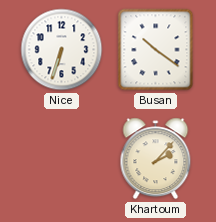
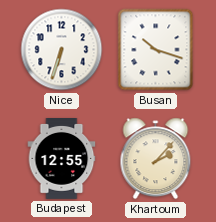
Busan: 10:21 -> 10:18 (156, 50)
Budapest: none -> 12:55 (62, 159)
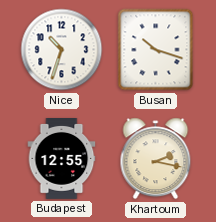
Nice: 6:33 -> 10:33 (62, 50)
Khartoum: 2:07 -> 2:17 (156, 159)
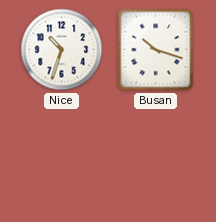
Budapest: 12:55 -> none (62, 159)
Khartoum: 2:17 -> none (156, 159)
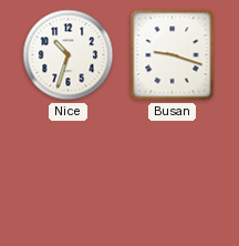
Busan: 10:18 -> 9:18 (173, 55)
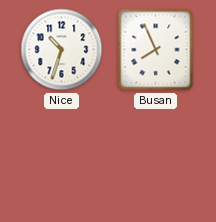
Busan: 9:18 -> 7:56 (156, 50)
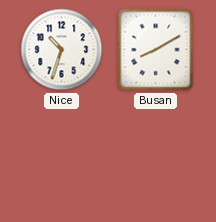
Busan: 7:56 -> 8:10 (156, 50)
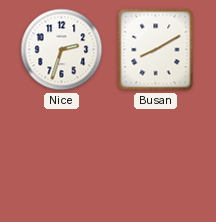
Nice: 10:33 -> 2:33 (62, 50)
